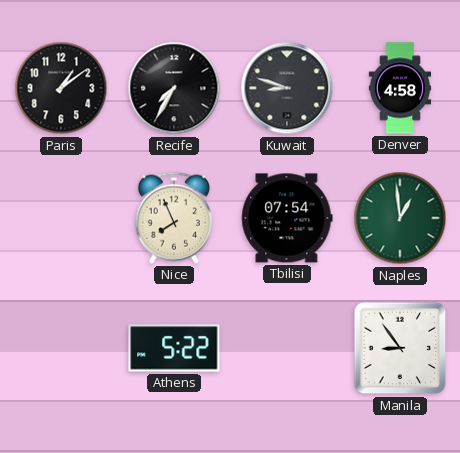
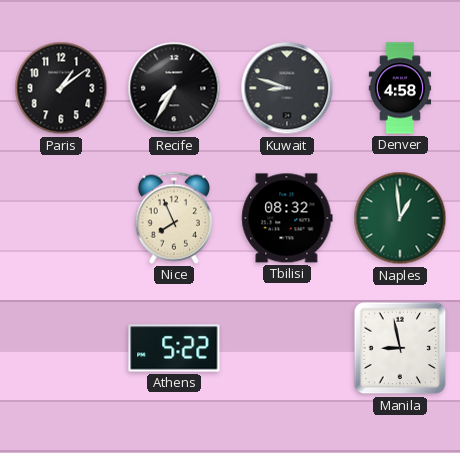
Tbilisi: 07:54 -> 08:32 (287, 218)
Manila: 8:54 -> 8:58 (400, 348)
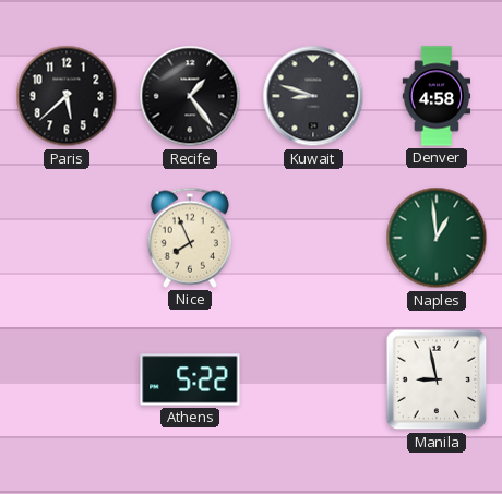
Paris: 1:09 -> 5:38 (67, 96)
Recife: 7:35 -> 1:24 (190, 96)
Tbilisi: 08:32 -> none (287, 218)
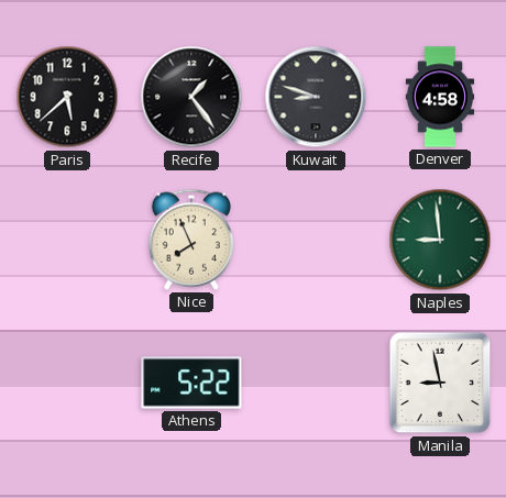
Naples: 12:59 -> 8:59 (440, 240)
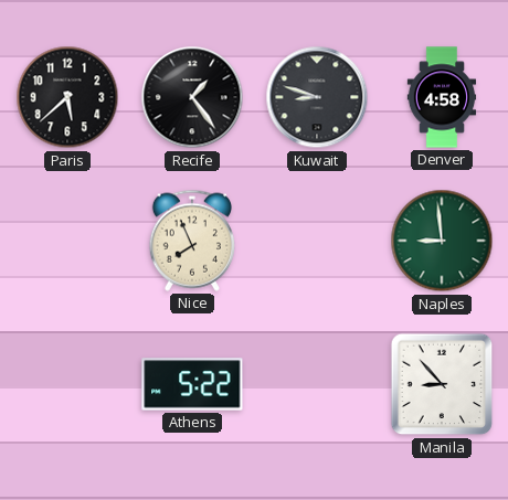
Manila: 8:58 -> 8:53 (442, 384)
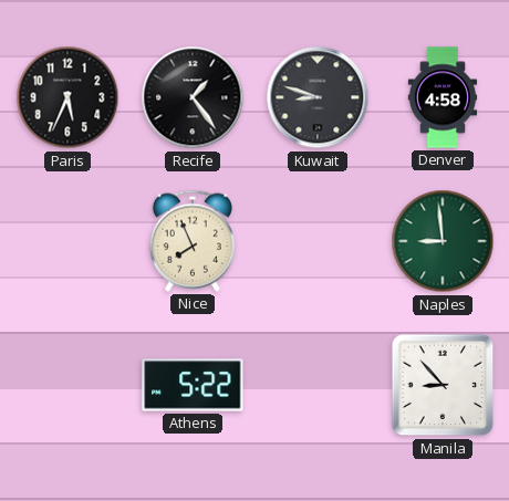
Paris: 5:38 -> 5:34 (67, 97)
